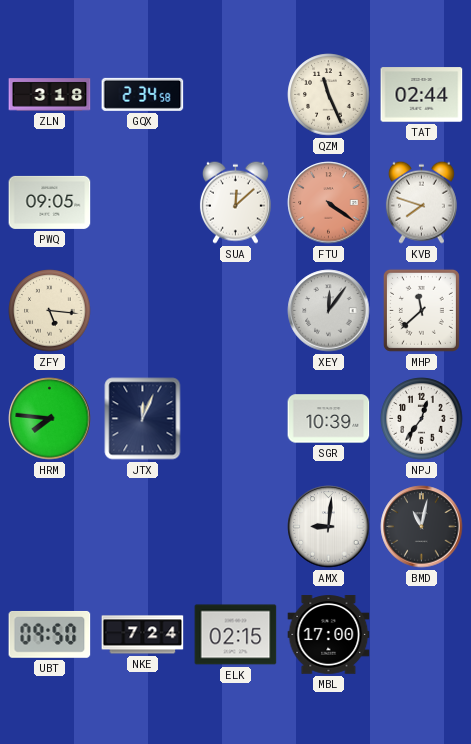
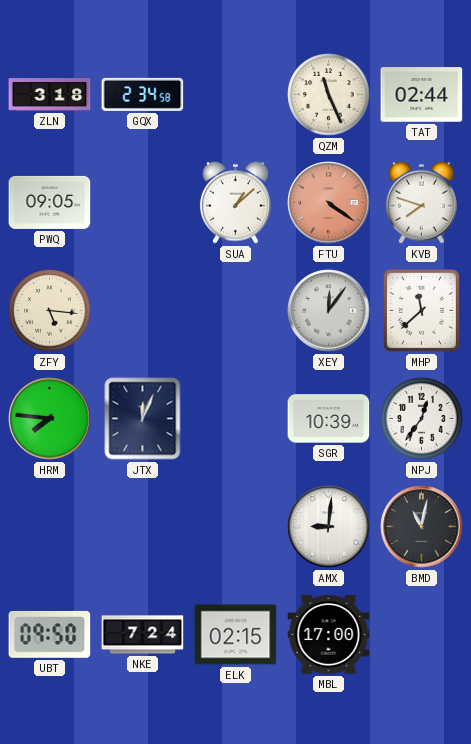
SUA: 12:08 -> 1:08 (235, 202)
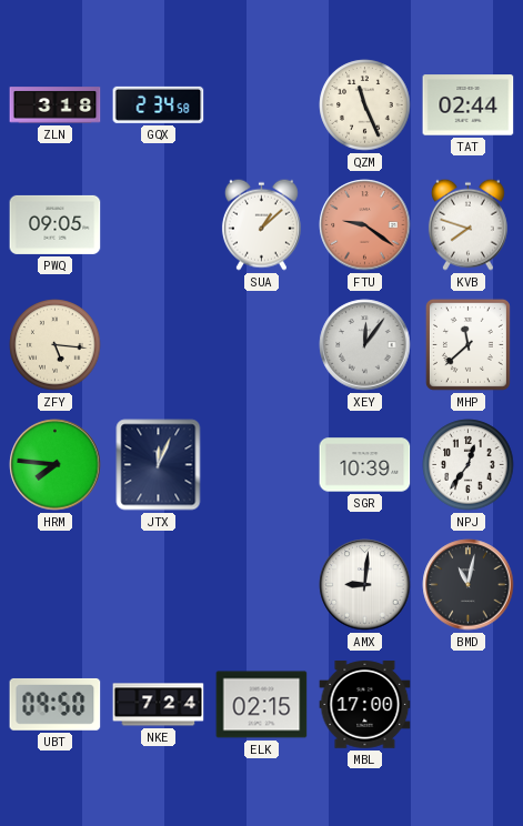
FTU: 4:21 -> 9:21 (365, 225)
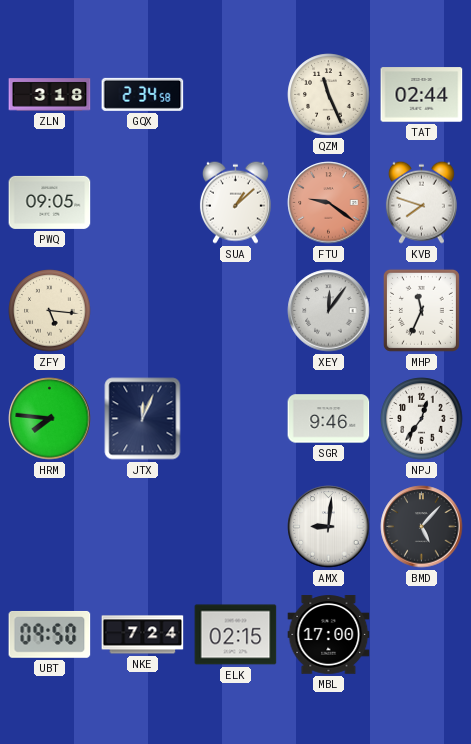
MHP: 11:38 -> 11:34 (421, 310)
SGR: 10:39 -> 9:46 (329, 419)
BMD: 11:02 -> 5:07 (422, 527)
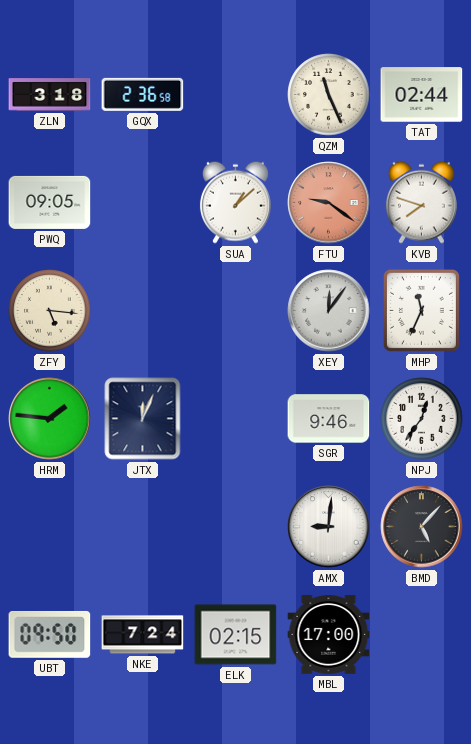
GQX: 2:34 -> 2:36 (143, 94)
HRM: 7:46 -> 1:46 (50, 419)
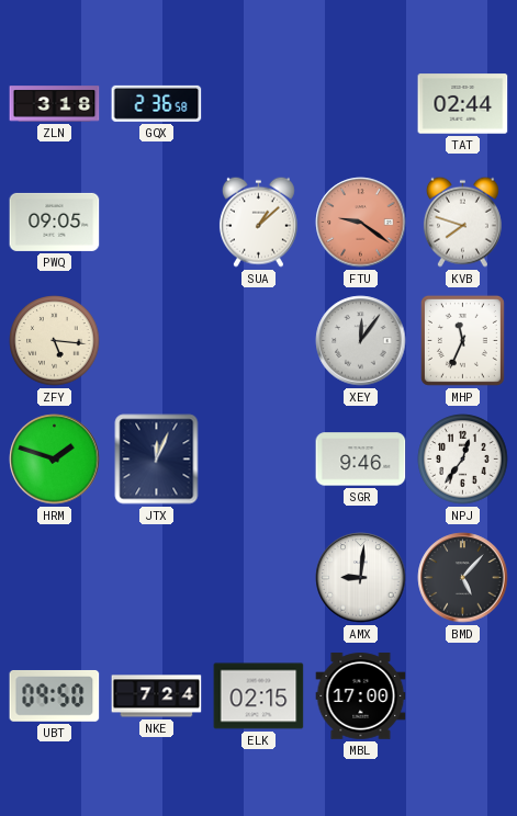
QZM: 11:26 -> none (329, 95)
HRM: 1:46 -> 1:48 (55, 460)
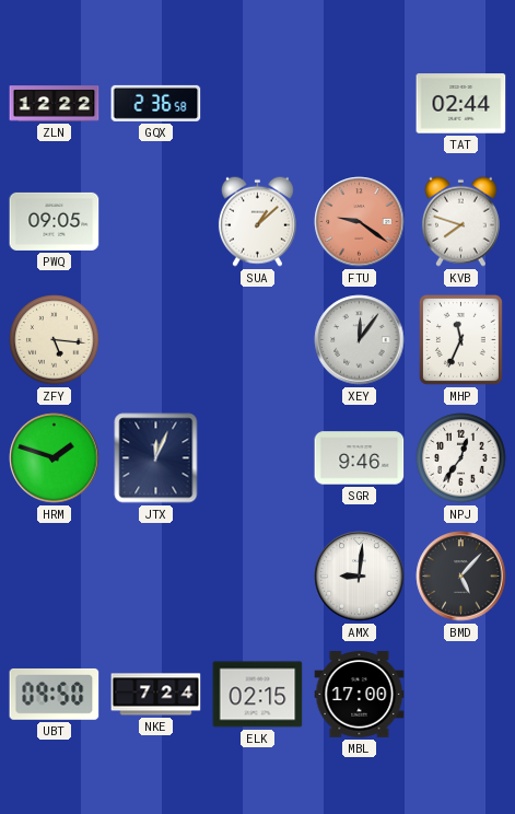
ZLN: 3:18 -> 12:22 (55, 104)
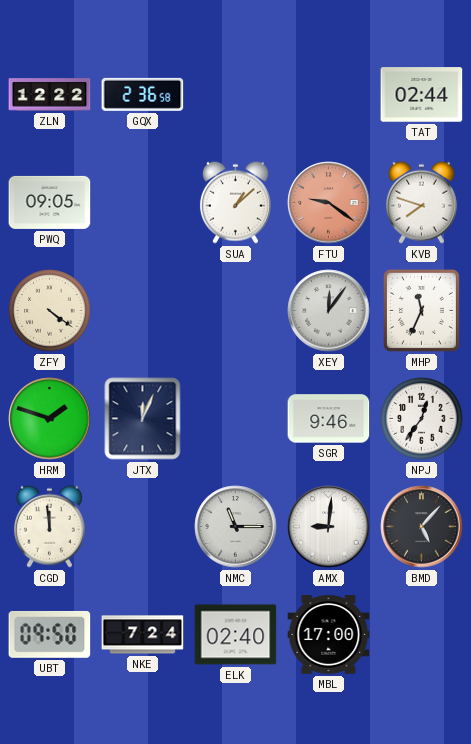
ZFY: 5:16 -> 4:21 (50, 311)
CGD: none -> 11:59 (49, 526)
NMC: none -> 11:15 (236, 527)
ELK: 02:15 -> 02:40 (236, 635)
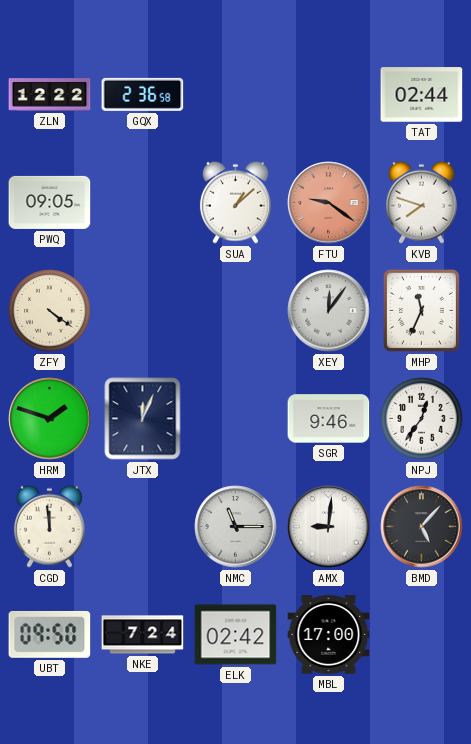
ELK: 02:40 -> 02:42 (236, 635)
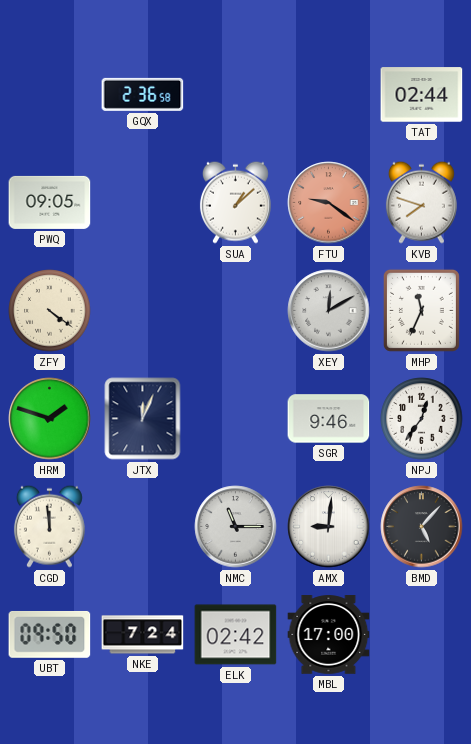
ZLN: 12:22 -> none (50, 95)
XEY: 12:06 -> 12:10 (329, 311)
